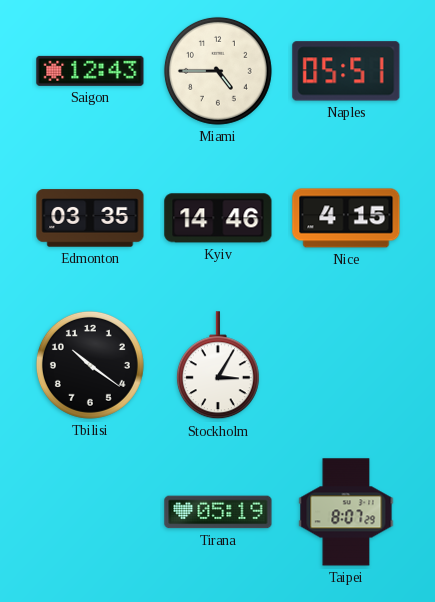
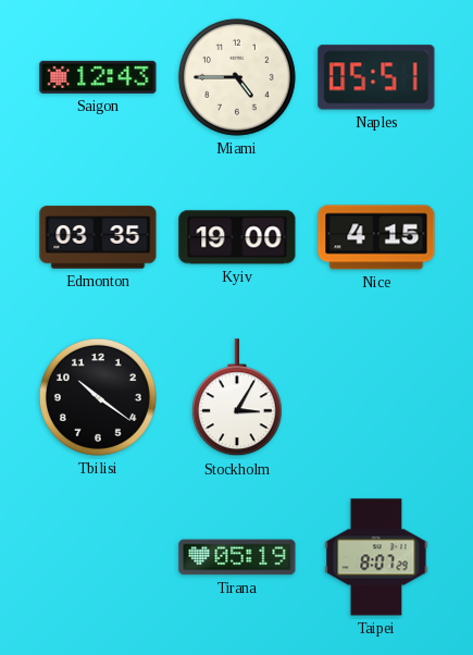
Kyiv: 14:46 -> 19:00 (237, 237)
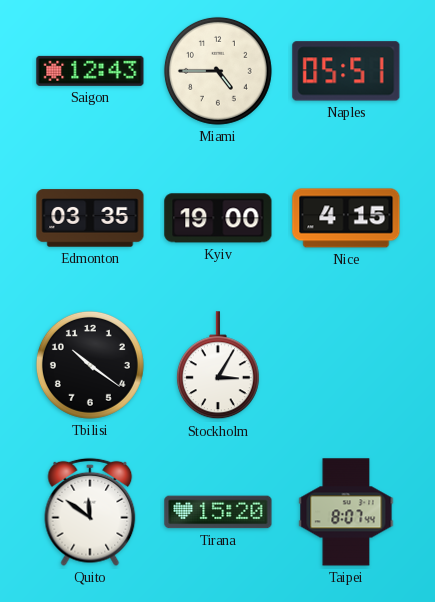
Quito: none -> 11:51 (90, 512)
Tirana: 05:19 -> 15:20 (218, 512)
Taipei: 8:07:29 -> 8:07:44 (346, 512)
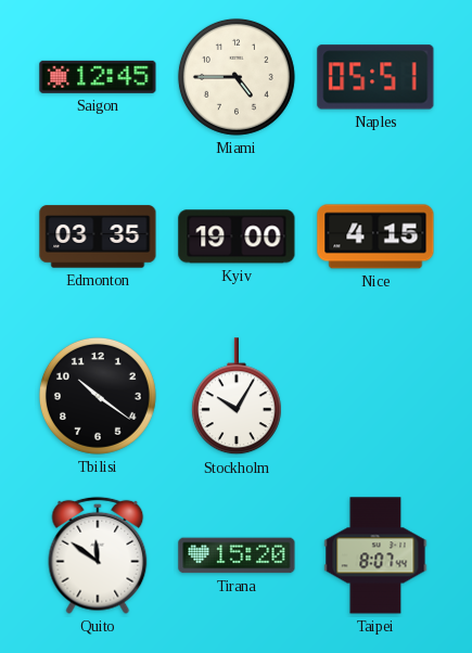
Saigon: 12:43 -> 12:45 (98, 77)
Stockholm: 3:05 -> 10:05 (237, 397)
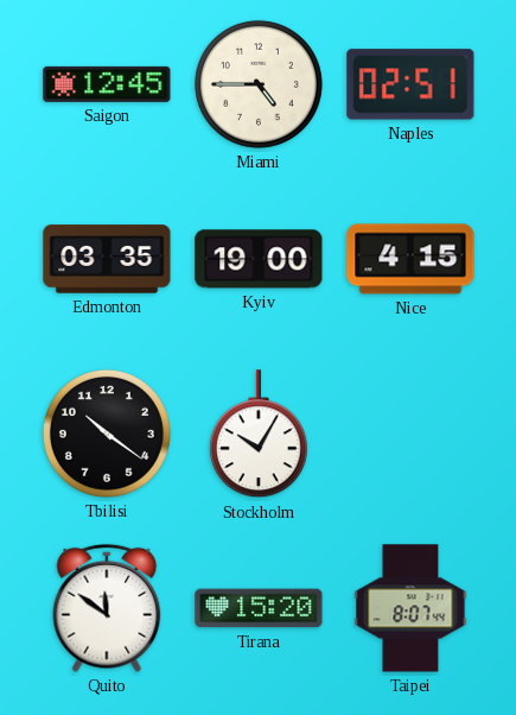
Naples: 05:51 -> 02:51 (410, 84)
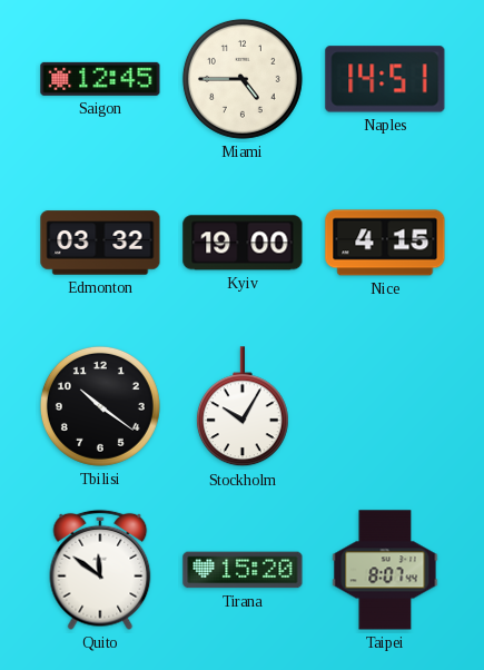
Naples: 02:51 -> 14:51 (385, 79)
Edmonton: 03:35 -> 03:32 (100, 243)
